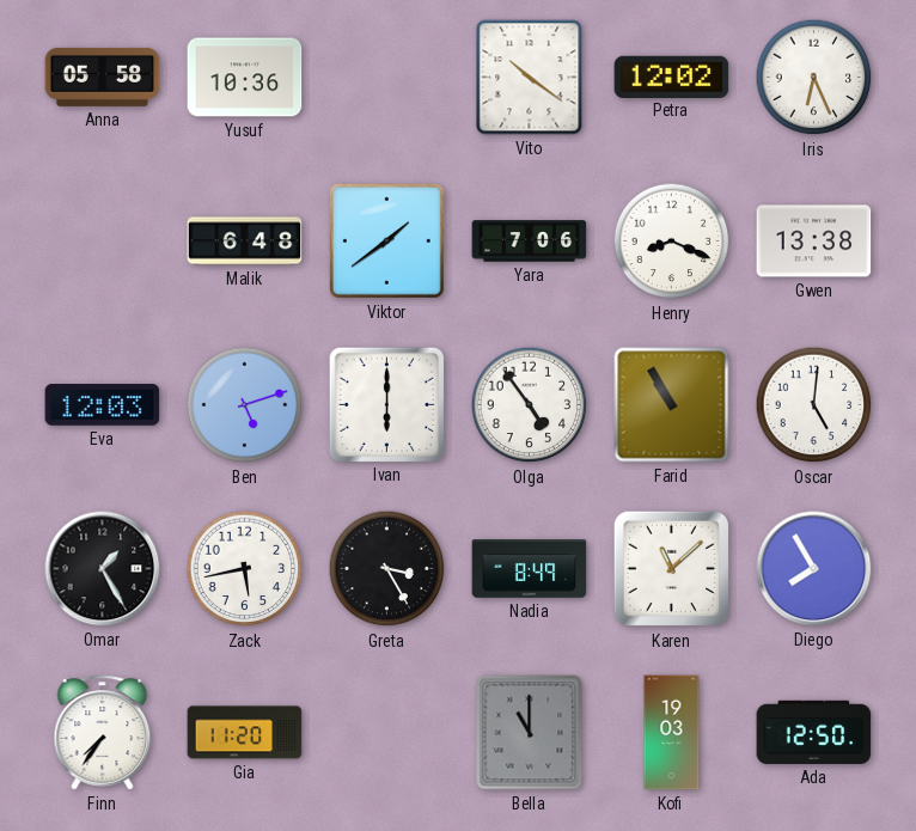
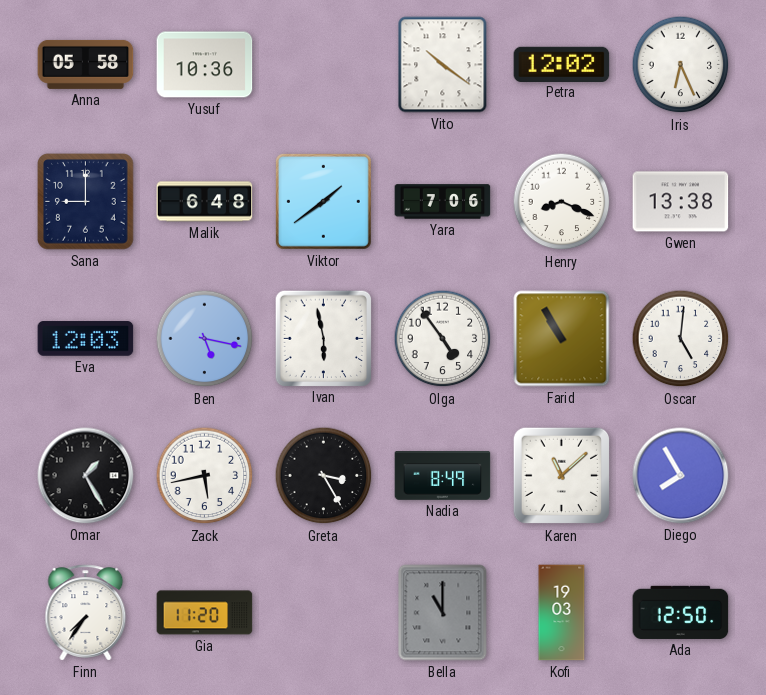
Sana: none -> 9:00 (86, 202)
Ben: 5:12 -> 5:17 (205, 339)
Ivan: 6:00 -> 5:58 (323, 338)
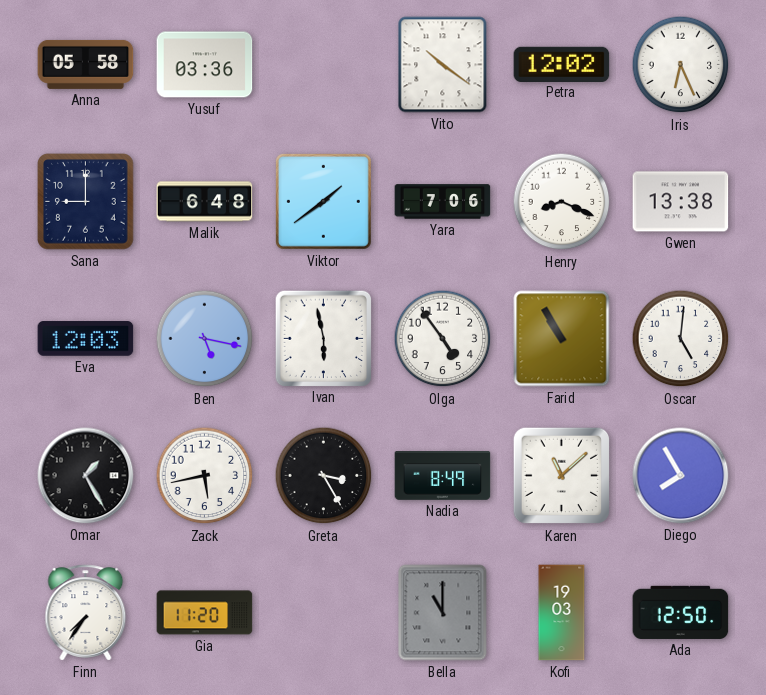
Yusuf: 10:36 -> 03:36 (205, 65)
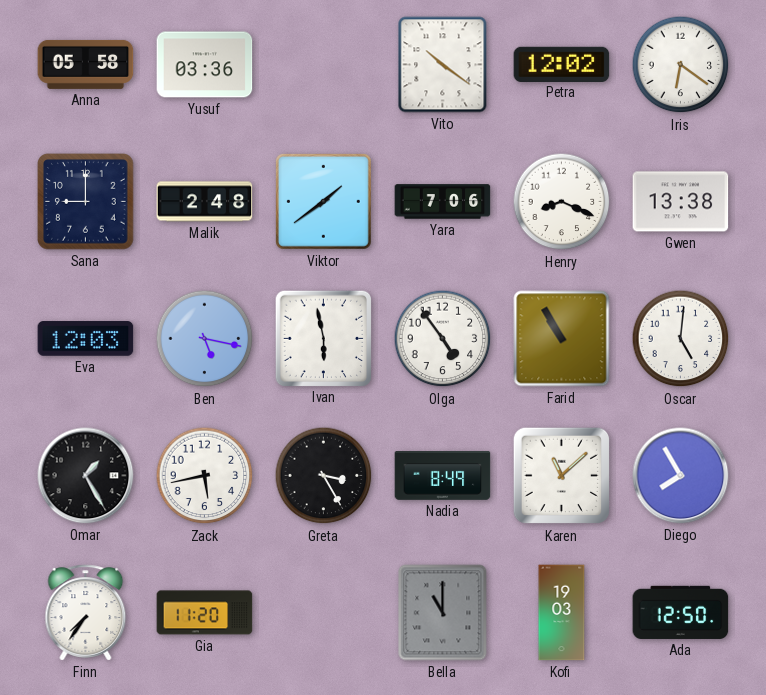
Iris: 6:26 -> 6:21 (681, 65)
Malik: 6:48 -> 2:48 (205, 202)
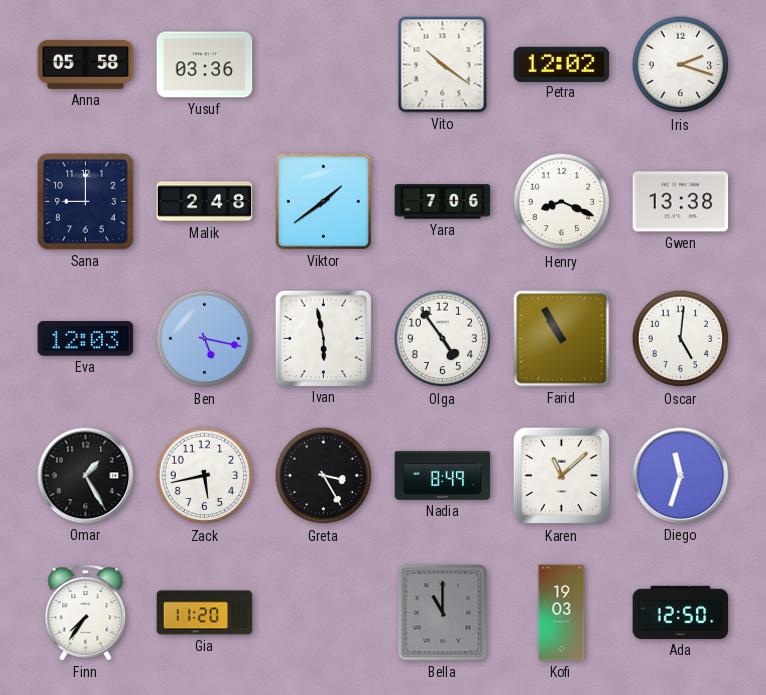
Iris: 6:21 -> 2:18 (681, 65)
Diego: 7:55 -> 11:33 (681, 476)
